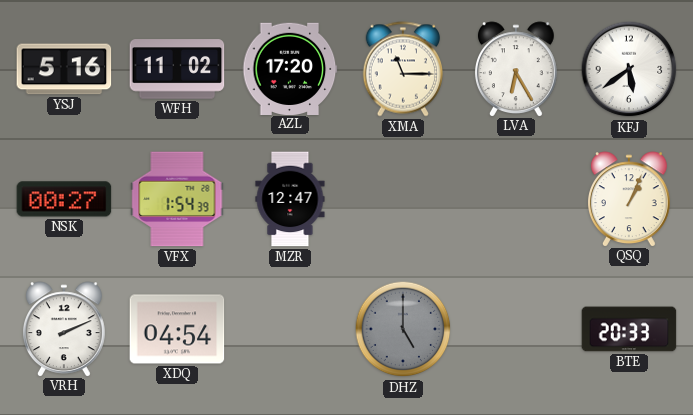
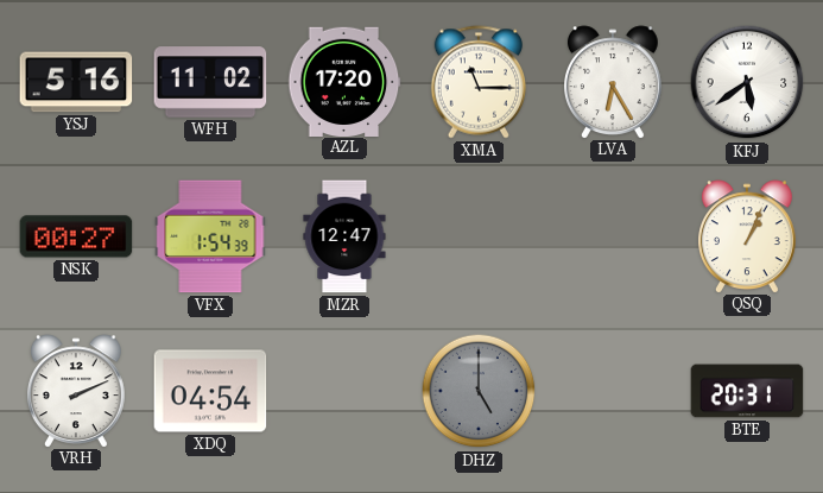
BTE: 20:33 -> 20:31 (747, 391)
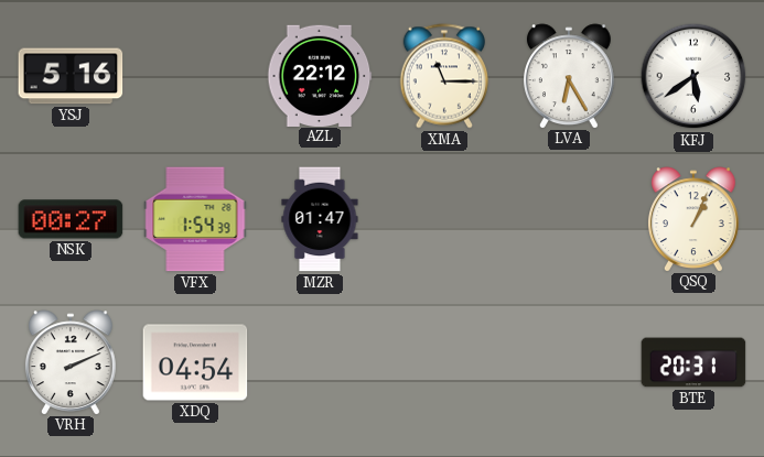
WFH: 11:02 -> none (210, 82)
AZL: 17:20 -> 22:12 (320, 75)
MZR: 12:47 -> 01:47 (320, 219)
DHZ: 5:00 -> none (479, 391)
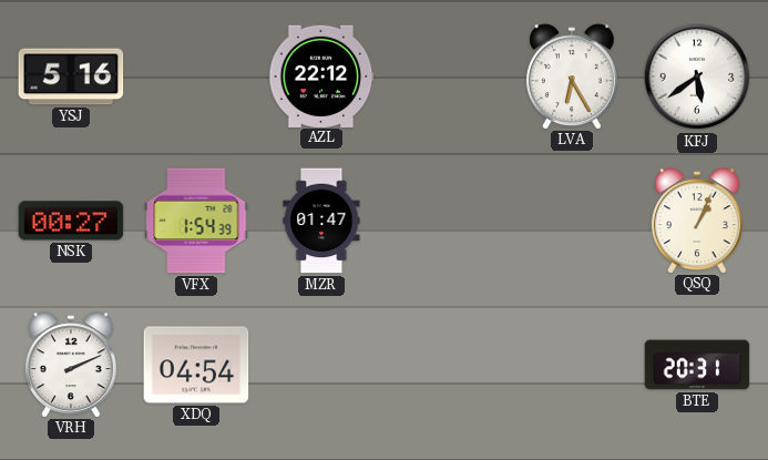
XMA: 11:15 -> none (443, 76)
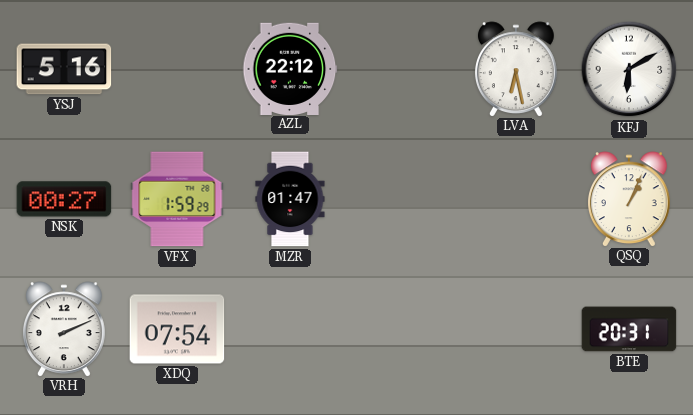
LVA: 6:25 -> 6:28 (516, 69)
KFJ: 5:39 -> 6:10 (629, 69)
VFX: 1:54 -> 1:59 (177, 199)
XDQ: 04:54 -> 07:54 (177, 329)
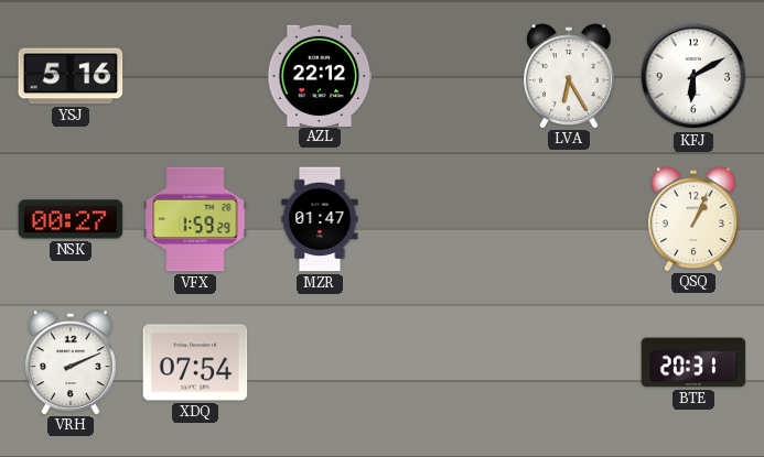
LVA: 6:28 -> 6:25 (569, 76)
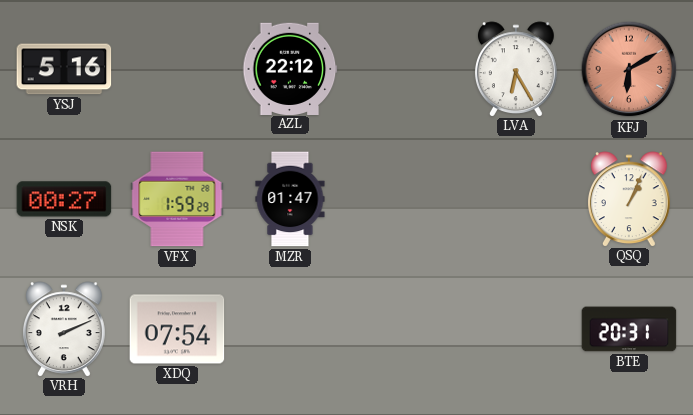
KFJ dial: white -> salmon (629, 69)
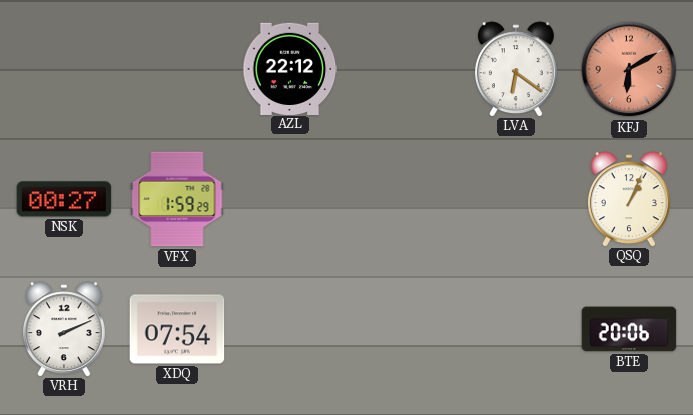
YSJ: 5:16 -> none (64, 69)
LVA: 6:25 -> 6:21 (516, 69)
MZR: 01:47 -> none (290, 199)
BTE: 20:31 -> 20:06 (629, 329)
